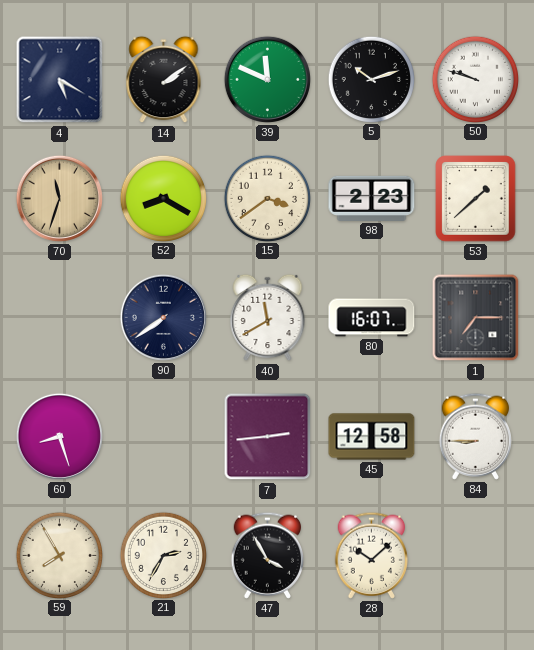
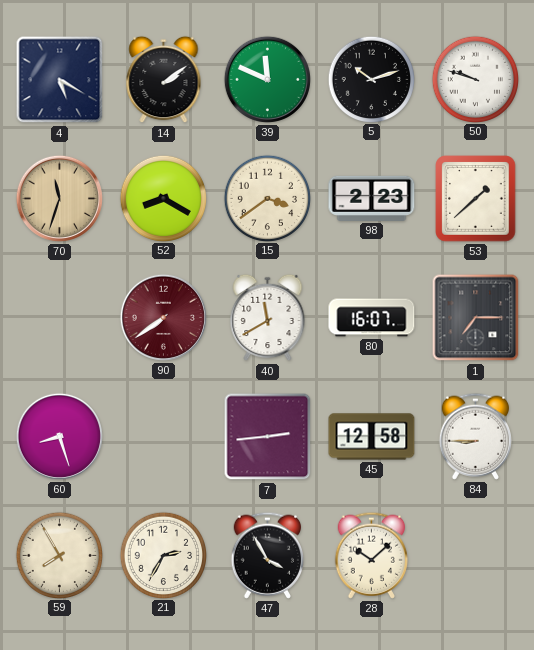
90 dial: navy -> burgundy (163, 317)
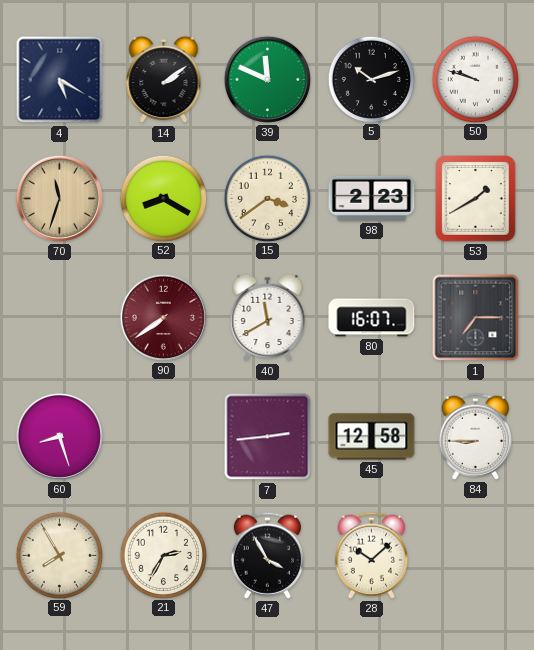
53: 1:38 -> 1:40 (476, 199)
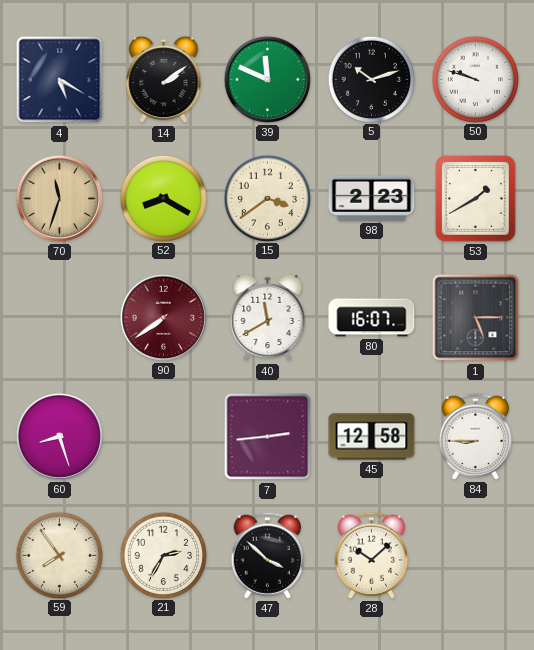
1: 7:15 -> 5:15 (476, 318)
59: 7:55 -> 7:54 (59, 555)
47: 3:55 -> 3:52 (267, 555)
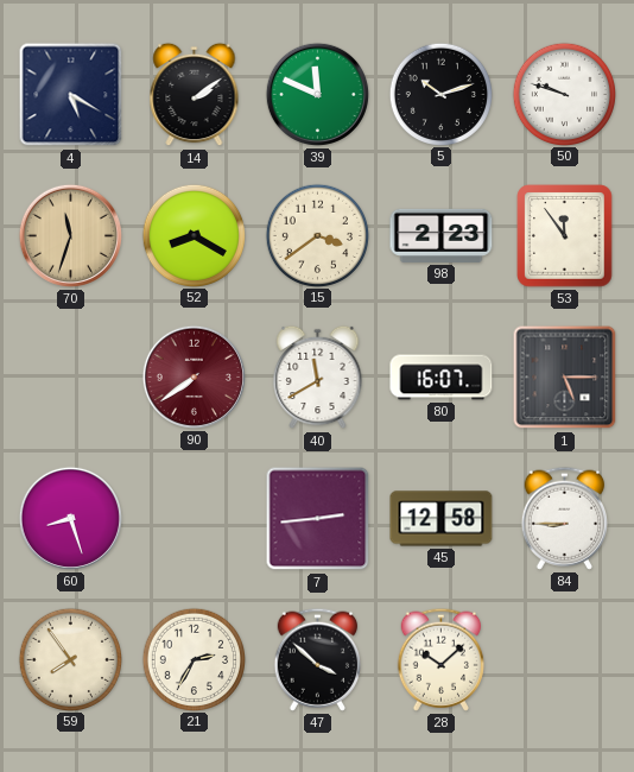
53: 1:40 -> 11:54 (565, 236)
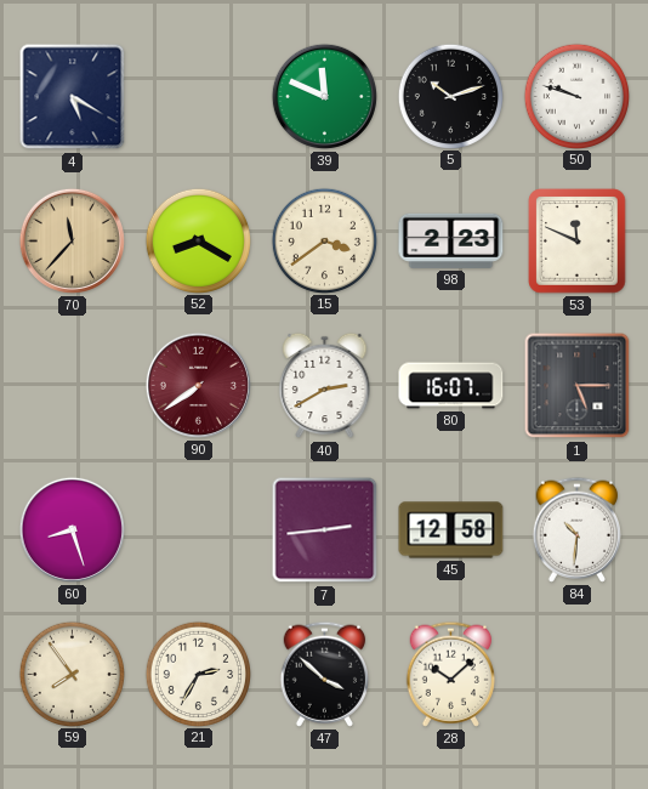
14: 2:09 -> none (195, 95)
70: 11:33 -> 11:37 (72, 240)
53: 11:54 -> 11:49 (578, 242)
40: 11:40 -> 2:40 (325, 386)
84: 8:45 -> 10:31 (576, 529)
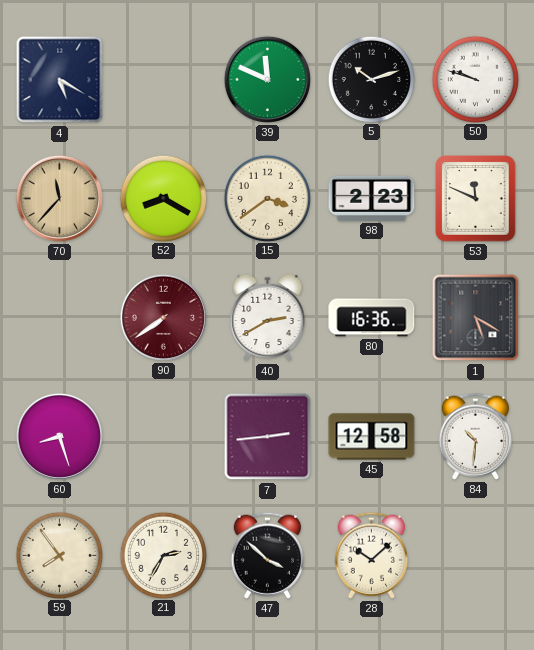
80: 16:07 -> 16:36 (372, 318)
1: 5:15 -> 5:20 (476, 318)
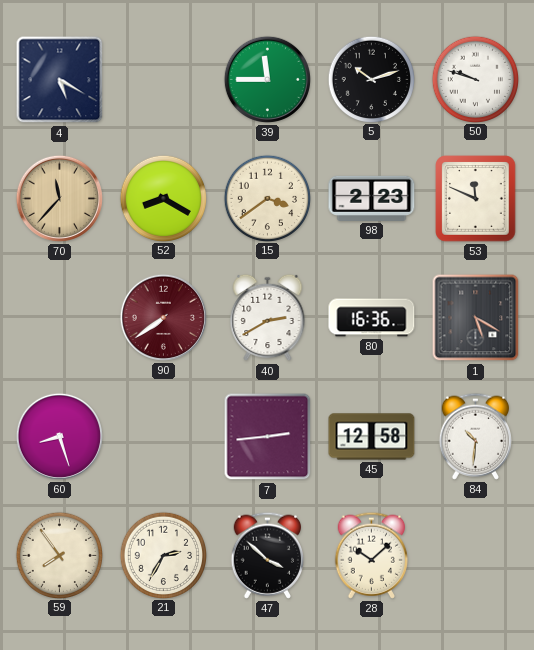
39: 11:49 -> 11:45 (267, 79)
